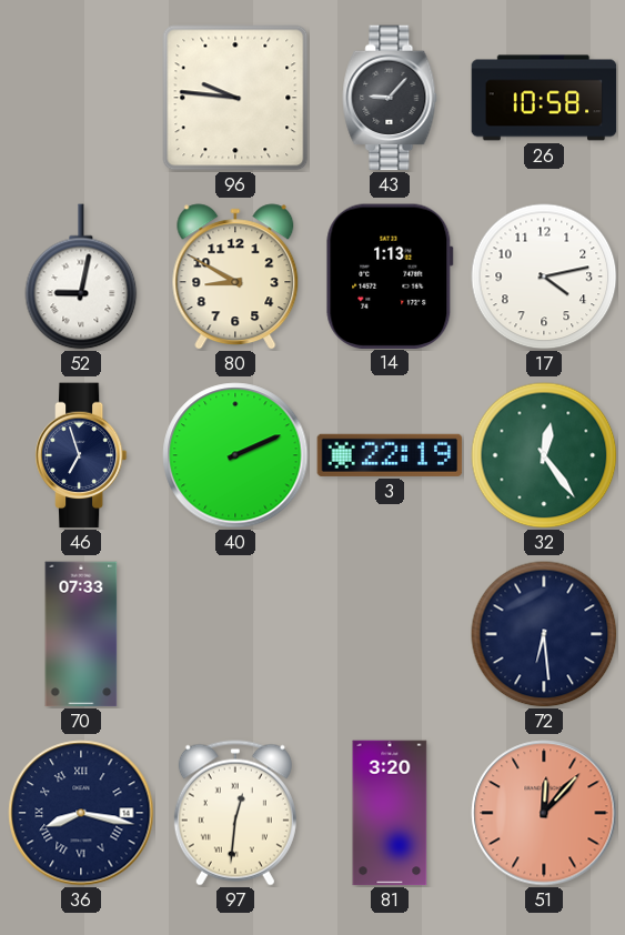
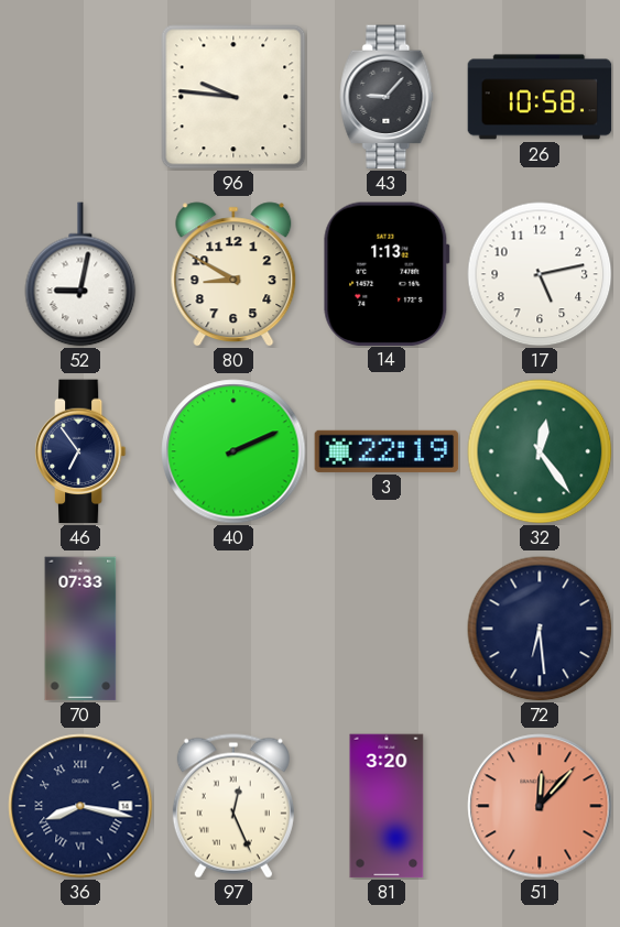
17: 4:13 -> 5:13 (540, 274)
46: 6:57 -> 6:54 (80, 451)
97: 12:31 -> 12:26 (233, 806)
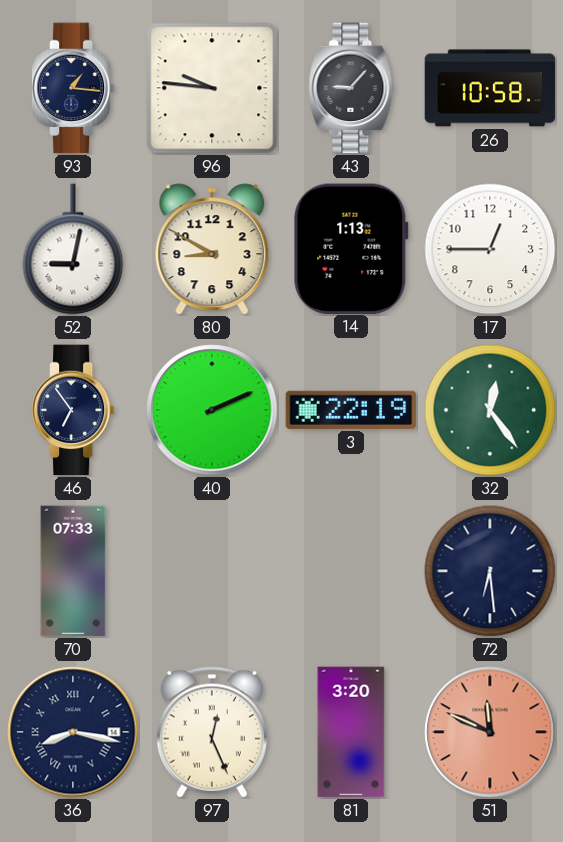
93: none -> 1:16 (73, 88)
17: 5:13 -> 12:45 (490, 249)
51: 12:07 -> 11:49 (490, 732)
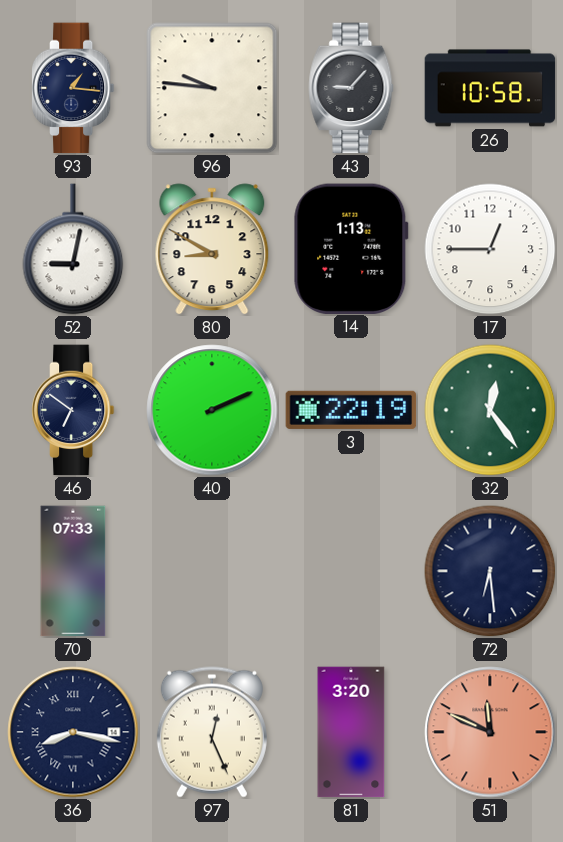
46: 6:54 -> 6:51 (73, 410)
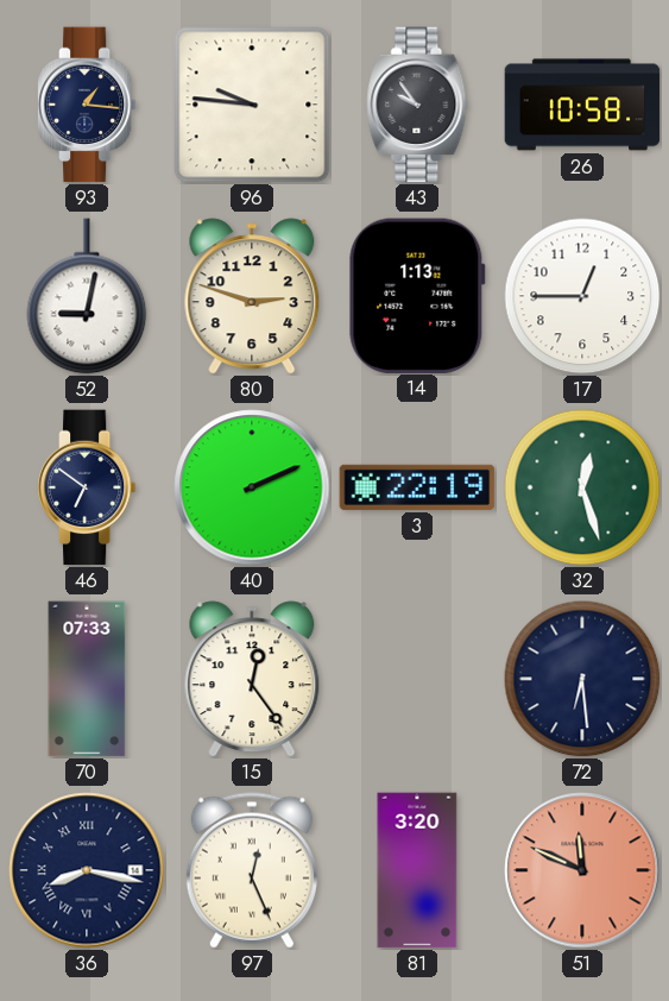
43: 9:07 -> 9:54 (417, 105)
80: 8:50 -> 2:48 (252, 296)
32: 12:24 -> 12:27 (582, 487)
15: none -> 12:24 (252, 679)
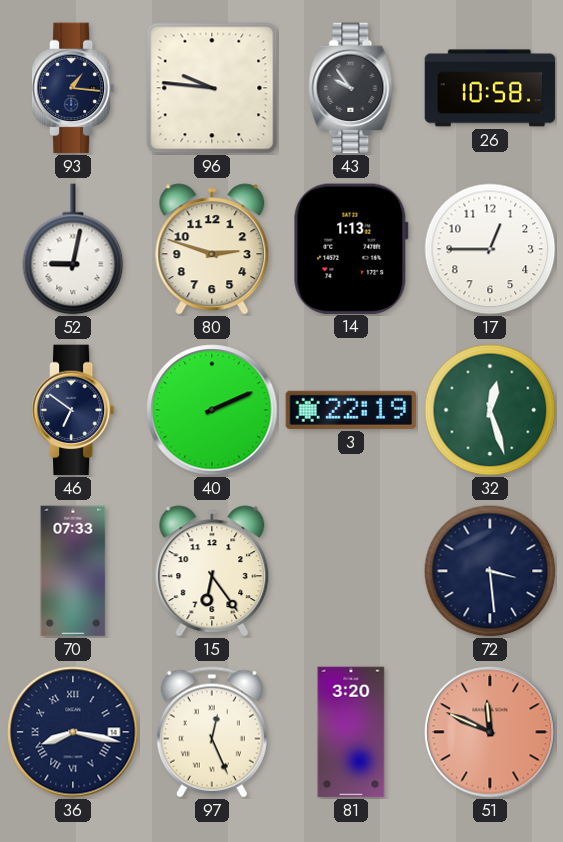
15: 12:24 -> 6:24 (212, 571)
72: 6:29 -> 3:29 (490, 571)
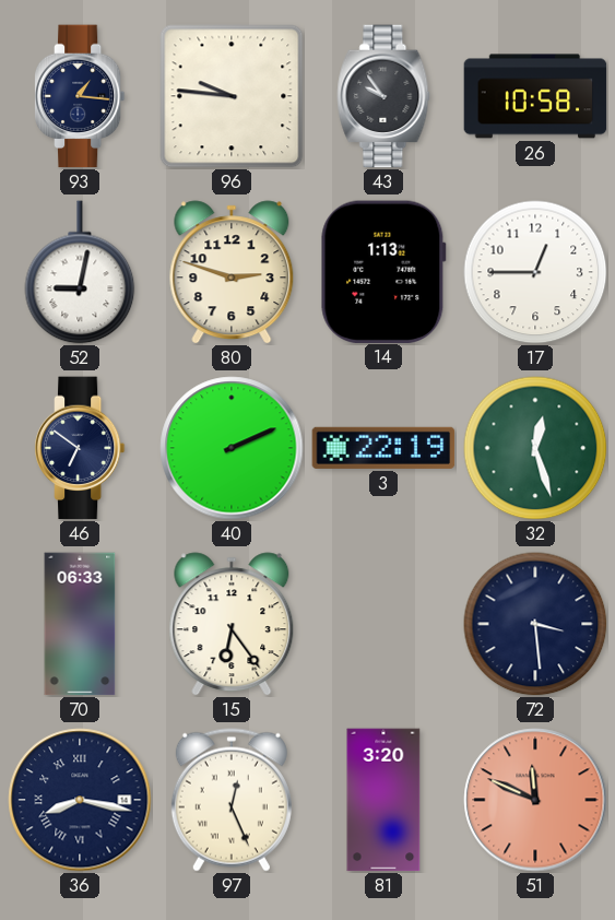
70: 07:33 -> 06:33 (80, 624)
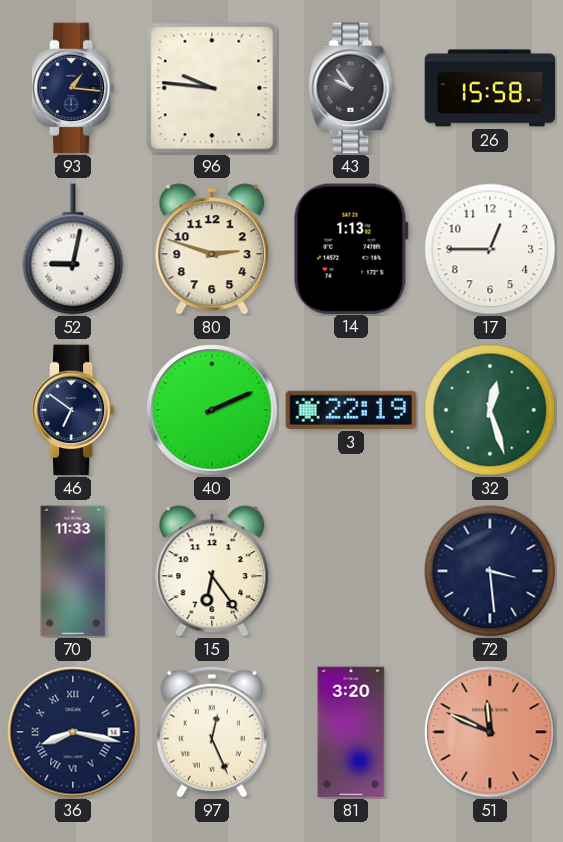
26: 10:58 -> 15:58 (490, 88)
70: 06:33 -> 11:33 (73, 571)
